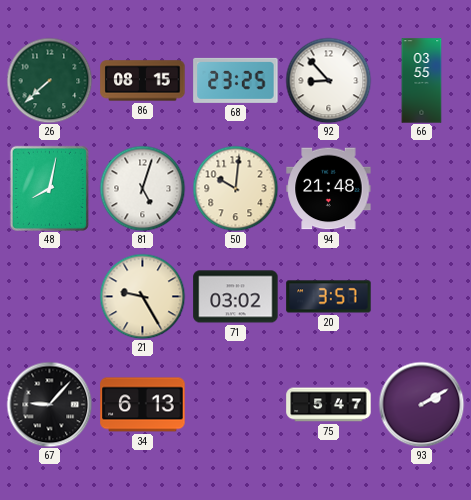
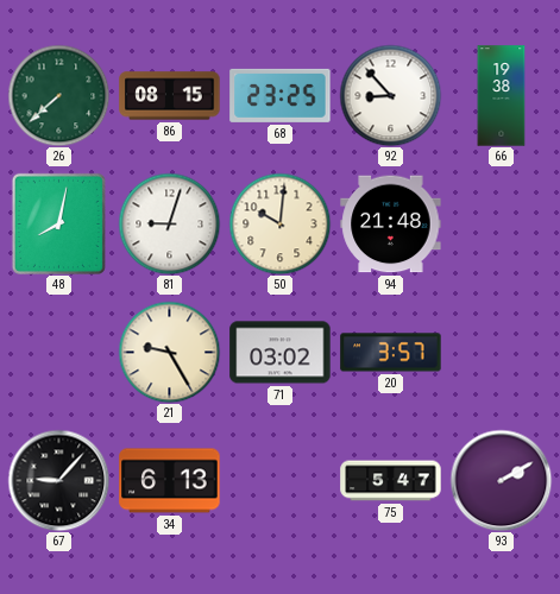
66: 03:55 -> 19:38 (502, 96)
81: 5:03 -> 9:03 (169, 223)
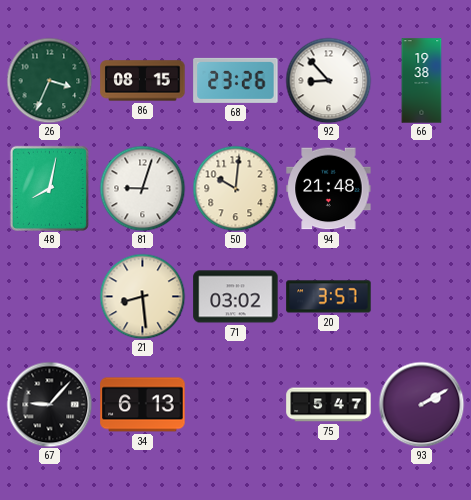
26: 7:38 -> 3:34 (49, 80)
68: 23:25 -> 23:26 (236, 80)
21: 9:25 -> 8:29 (142, 296)
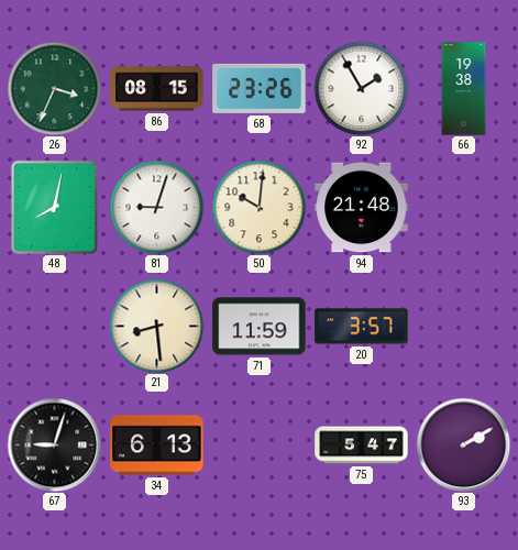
92: 8:53 -> 1:55 (361, 88)
71: 03:02 -> 11:59 (260, 327)
67: 9:07 -> 9:03 (54, 444)
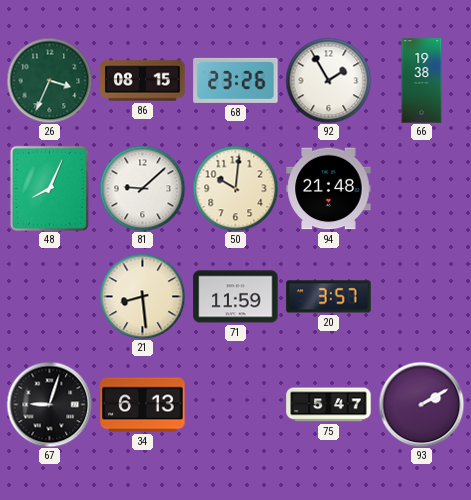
48: 8:02 -> 8:04 (49, 188)
81: 9:03 -> 9:08 (142, 188)
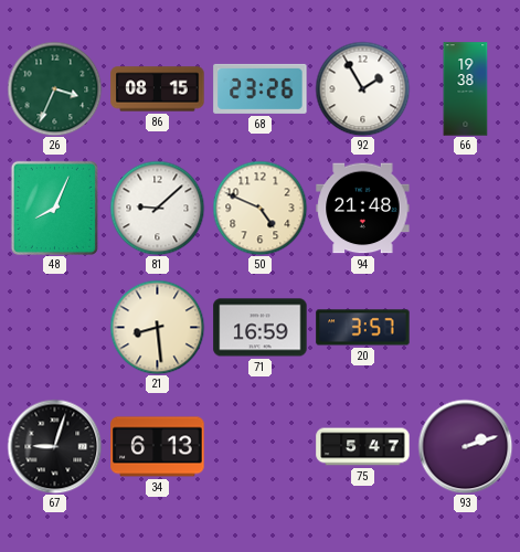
50: 10:01 -> 4:49 (259, 208)
71: 11:59 -> 16:59 (261, 328)
93: 2:10 -> 2:12 (465, 446)
